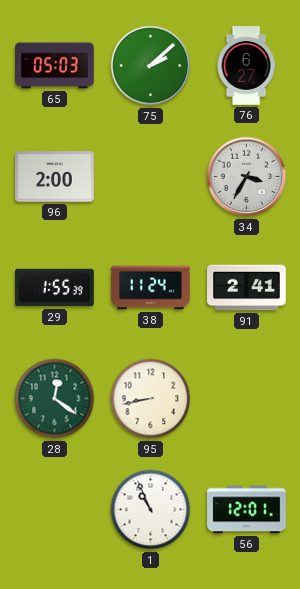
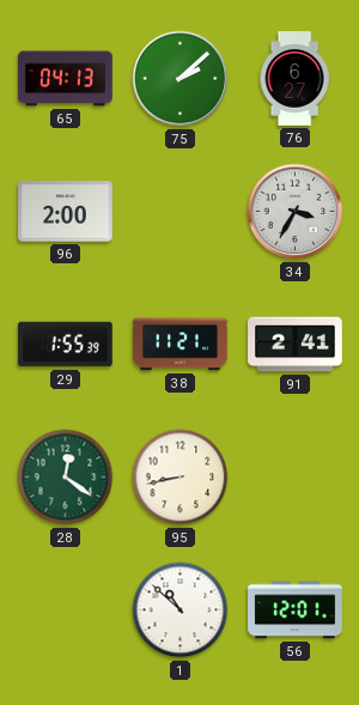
65: 05:03 -> 04:13 (66, 79)
38: 11:24 -> 11:21 (181, 345)
1: 10:56 -> 10:52 (181, 610)
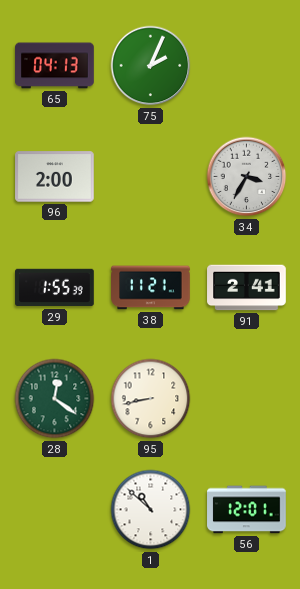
75: 2:08 -> 2:04 (151, 66)
76: 6:27 -> none (294, 79)
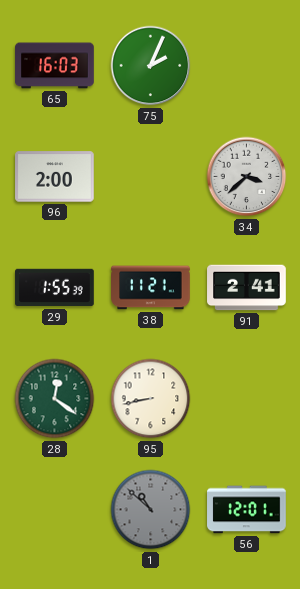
65: 04:13 -> 16:03 (55, 66)
34: 3:35 -> 3:38 (247, 177)
1 dial: white -> grey (151, 510)
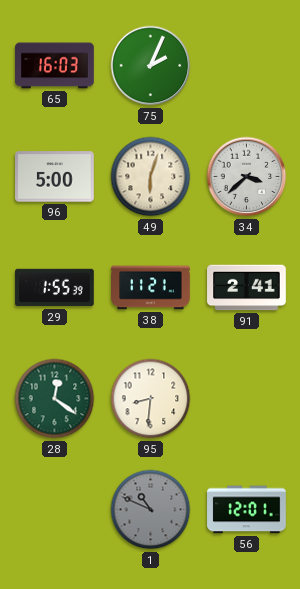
96: 2:00 -> 5:00 (55, 177)
49: none -> 6:03 (151, 177)
95: 8:43 -> 8:31 (151, 399)
1: 10:52 -> 10:49 (151, 510)
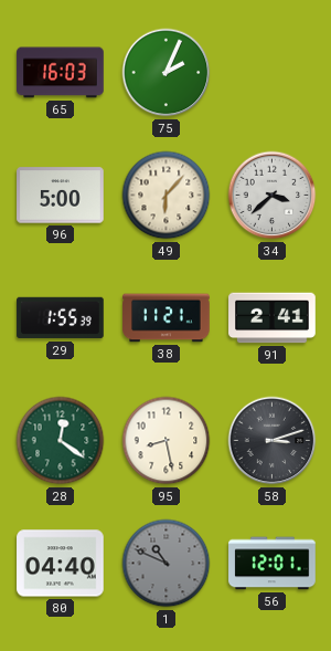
49: 6:03 -> 6:07 (167, 196)
95: 8:31 -> 8:28 (167, 441)
58: none -> 3:12 (273, 441)
80: none -> 04:40 (61, 564)
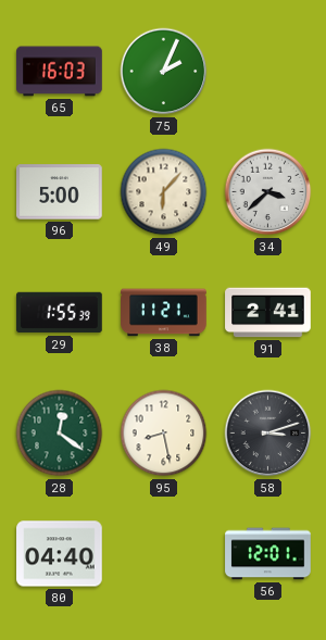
1: 10:49 -> none (167, 564)
